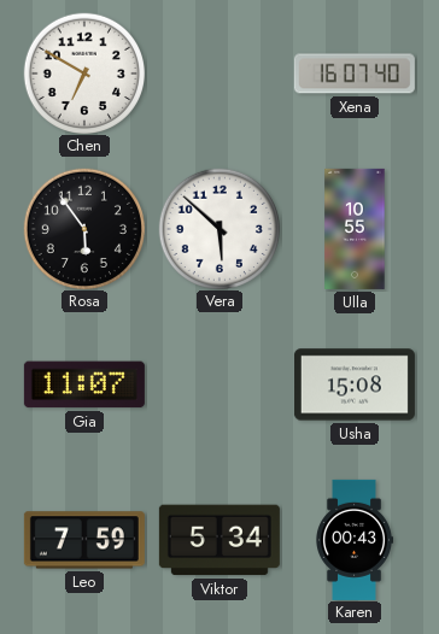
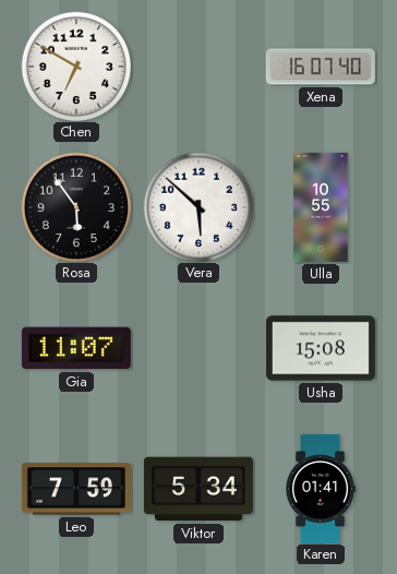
Karen: 00:43 -> 01:41 (321, 489)
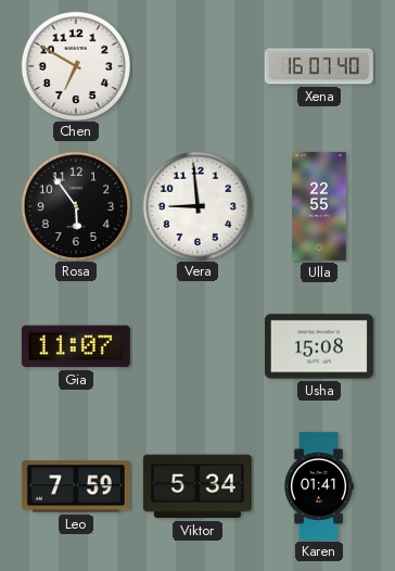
Vera: 5:52 -> 8:59 (196, 205)
Ulla: 10:55 -> 22:55 (319, 206)
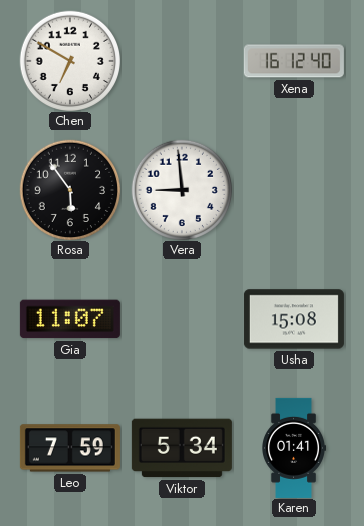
Xena: 16:07 -> 16:12 (294, 61)
Ulla: 22:55 -> none (319, 206)
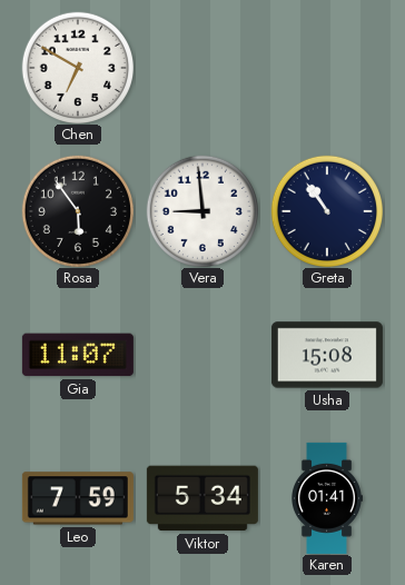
Xena: 16:12 -> none (294, 61)
Greta: none -> 10:54 (326, 210)
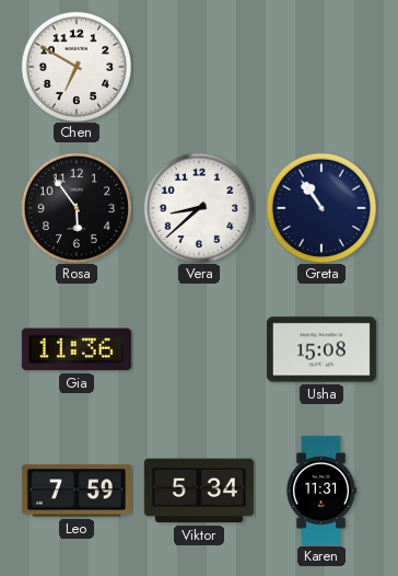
Vera: 8:59 -> 8:38 (198, 207)
Gia: 11:07 -> 11:36 (77, 349)
Karen: 01:41 -> 11:31 (321, 491)
